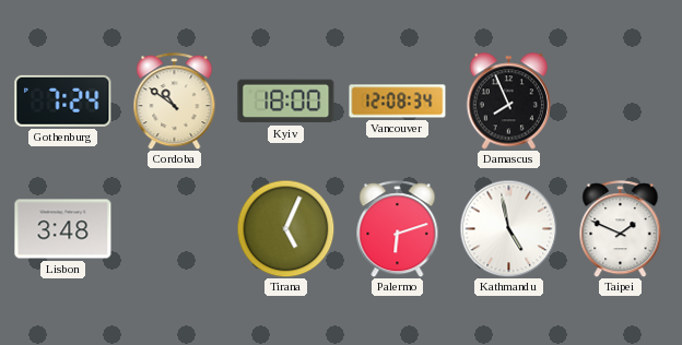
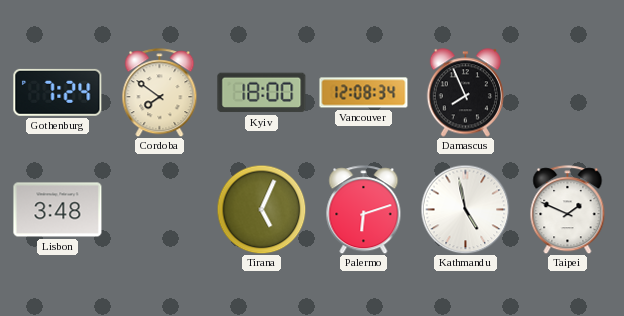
Cordoba: 10:51 -> 7:51 (160, 93)
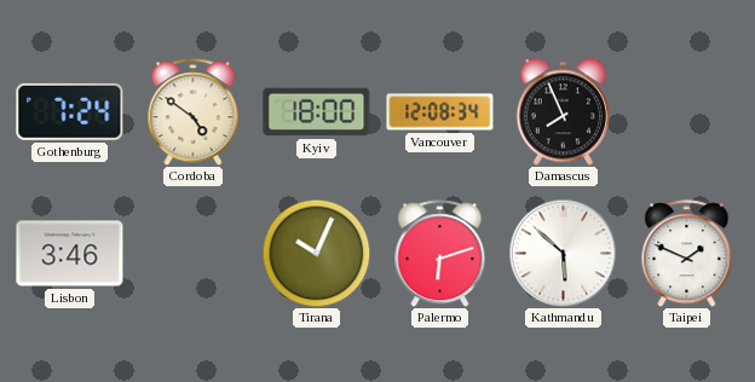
Cordoba: 7:51 -> 4:51 (194, 112)
Lisbon: 3:48 -> 3:46 (70, 254)
Tirana: 5:04 -> 10:04 (316, 253)
Kathmandu: 4:58 -> 5:52 (563, 253)
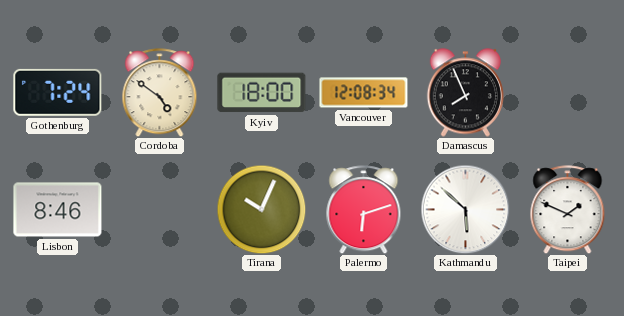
Lisbon: 3:46 -> 8:46 (58, 210)
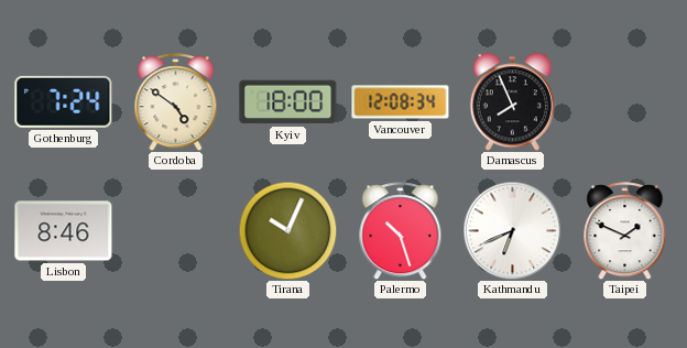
Palermo: 6:12 -> 10:27 (401, 231)
Kathmandu: 5:52 -> 6:41 (512, 230)
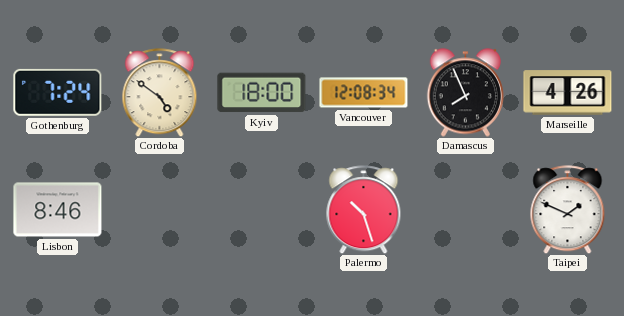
Marseille: none -> 4:26 (568, 93)
Tirana: 10:04 -> none (287, 230)
Kathmandu: 6:41 -> none (512, 230)
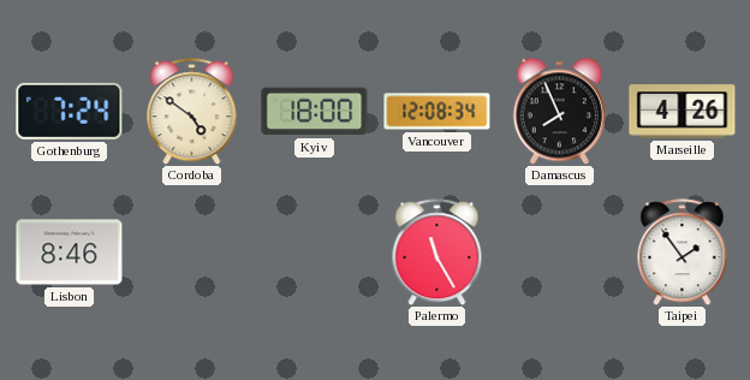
Palermo: 10:27 -> 11:25 (437, 253)
Taipei: 1:49 -> 1:54 (683, 253)
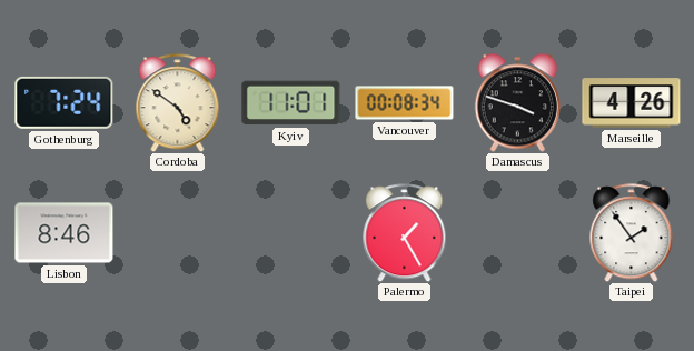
Kyiv: 18:00 -> 11:01 (291, 103)
Vancouver: 12:08 -> 00:08 (405, 103)
Damascus: 7:56 -> 3:48 (517, 103)
Palermo: 11:25 -> 1:25 (405, 233)
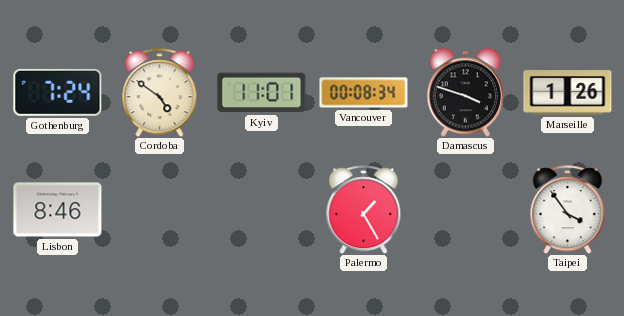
Marseille: 4:26 -> 1:26 (568, 93)
Taipei: 1:54 -> 3:54 (568, 210)
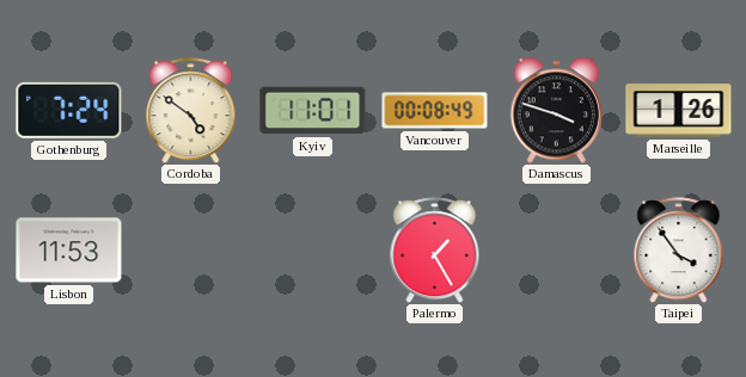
Vancouver: 00:08:34 -> 00:08:49 (435, 111)
Lisbon: 8:46 -> 11:53 (69, 251)
